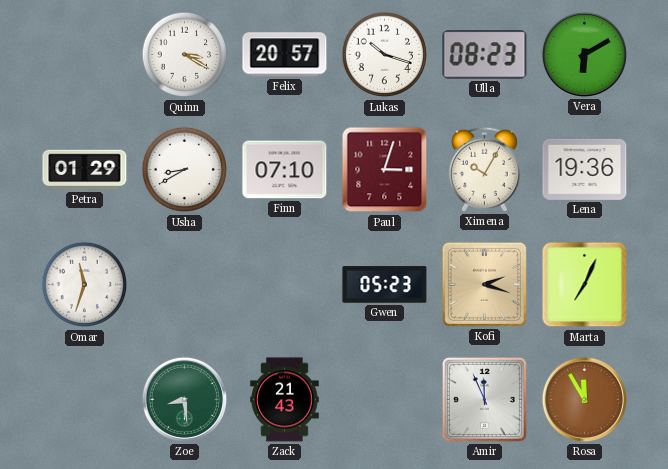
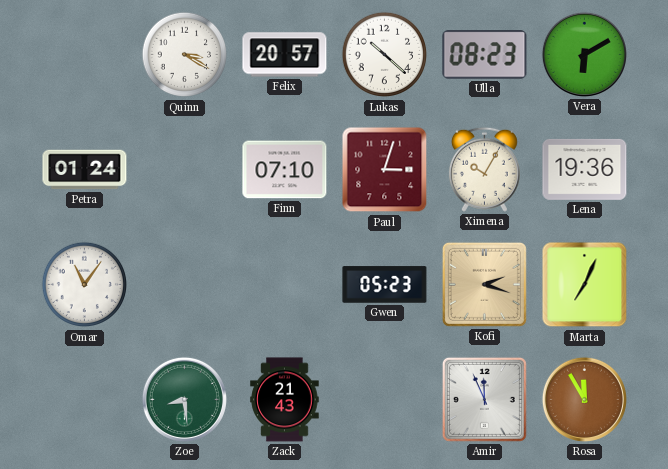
Lukas: 10:18 -> 10:22 (385, 55)
Petra: 01:29 -> 01:24 (85, 170)
Usha: 8:40 -> none (185, 170)
Omar: 11:33 -> 11:06 (85, 285)
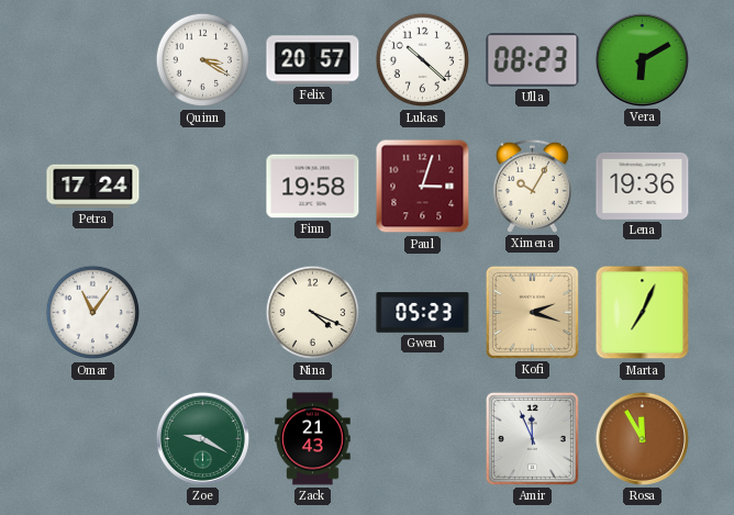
Petra: 01:24 -> 17:24 (93, 187)
Finn: 07:10 -> 19:58 (313, 187)
Nina: none -> 4:19 (313, 313)
Zoe: 8:29 -> 9:20 (202, 438)
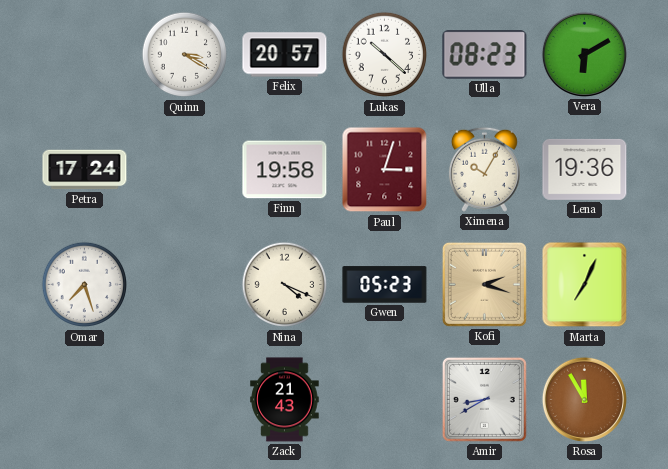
Omar: 11:06 -> 7:27 (85, 285)
Zoe: 9:20 -> none (202, 438)
Amir: 11:56 -> 8:40 (484, 399)
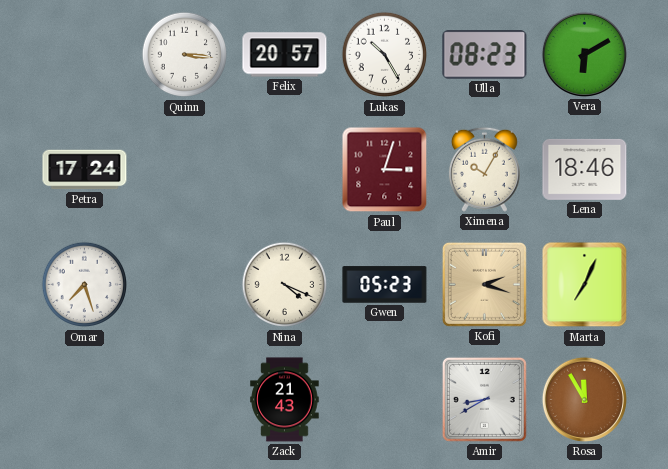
Quinn: 3:20 -> 3:16 (185, 55)
Lukas: 10:22 -> 10:25 (385, 55)
Finn: 19:58 -> none (285, 170)
Lena: 19:36 -> 18:46 (585, 169)
